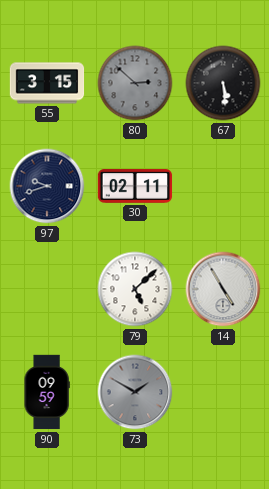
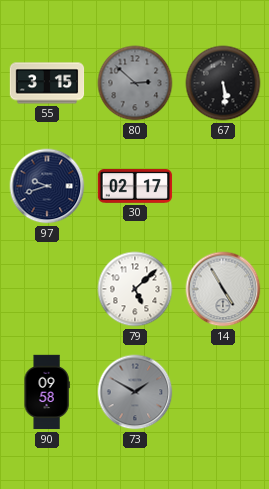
30: 02:11 -> 02:17 (135, 186)
90: 09:59 -> 09:58 (47, 392)
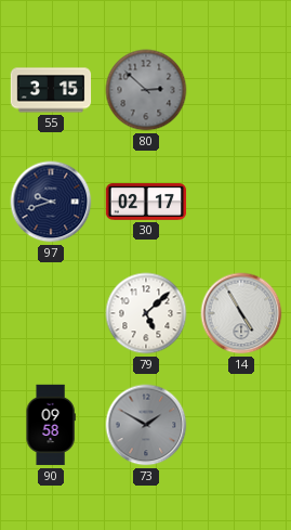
67: 5:29 -> none (223, 83)
